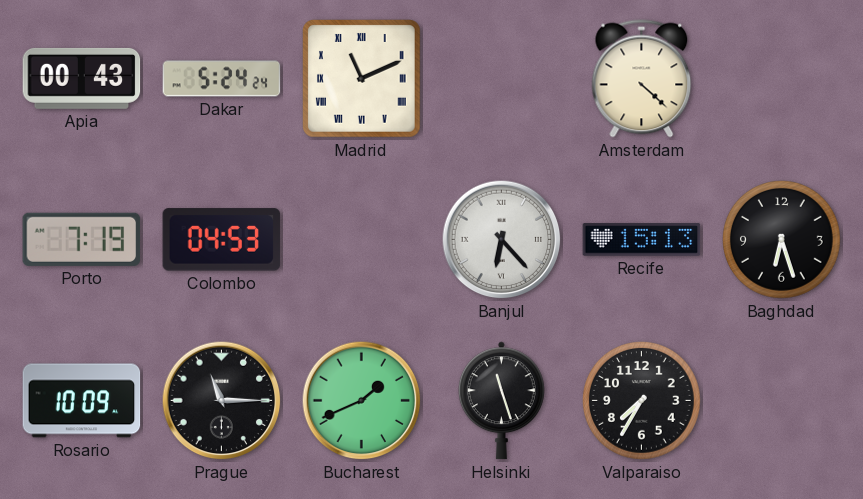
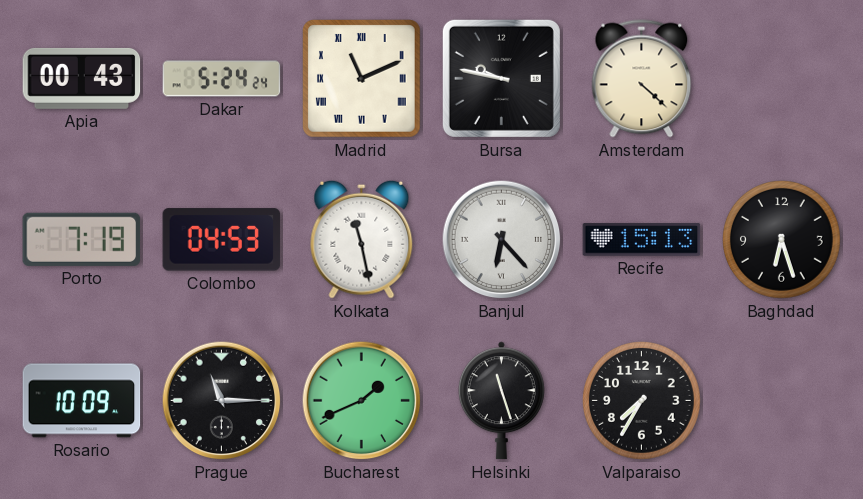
Bursa: none -> 9:47 (501, 78)
Kolkata: none -> 11:28 (362, 239)
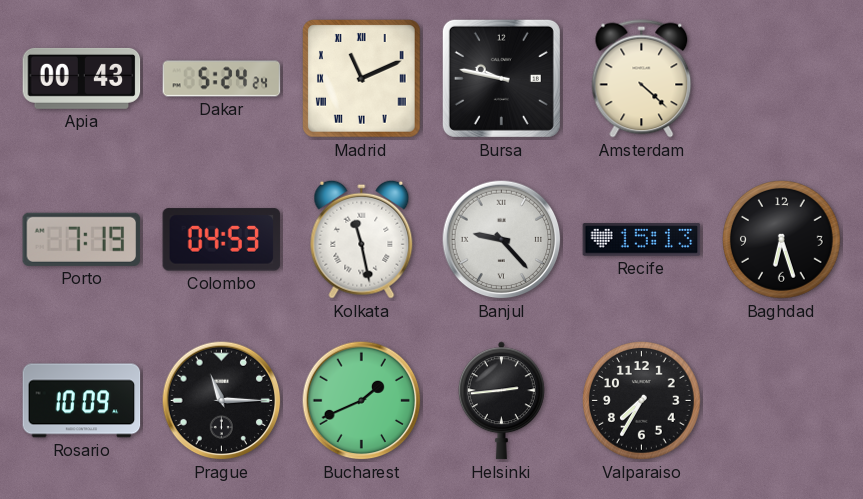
Banjul: 6:23 -> 9:23 (502, 240)
Helsinki: 11:27 -> 2:44 (501, 401)
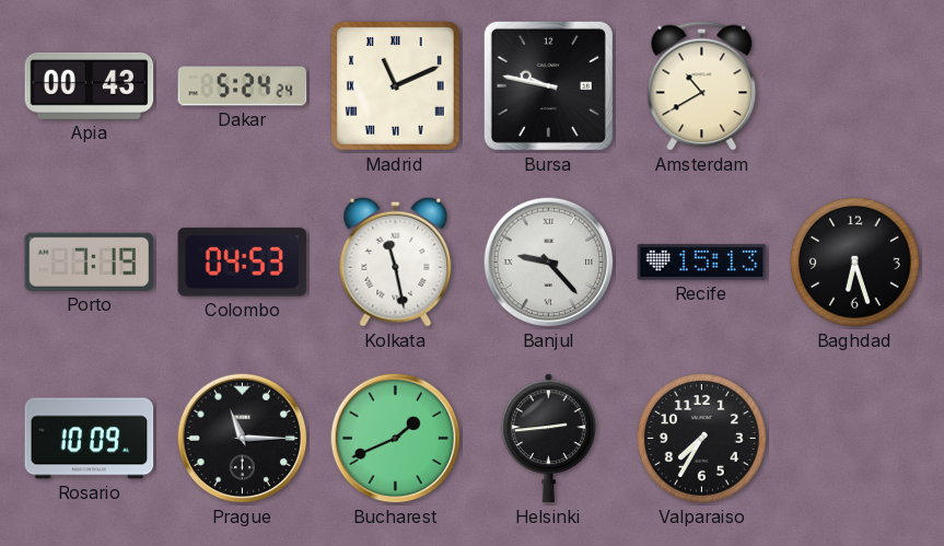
Amsterdam: 4:22 -> 10:40 (702, 86)
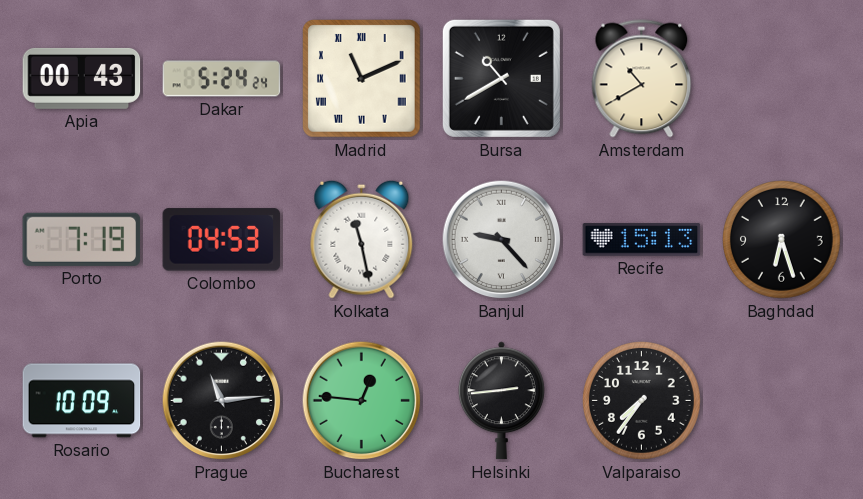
Bursa: 9:47 -> 10:40 (501, 78)
Prague: 11:15 -> 11:14 (222, 401)
Bucharest: 1:41 -> 12:46 (362, 401)
Valparaiso: 7:35 -> 7:36 (642, 401)
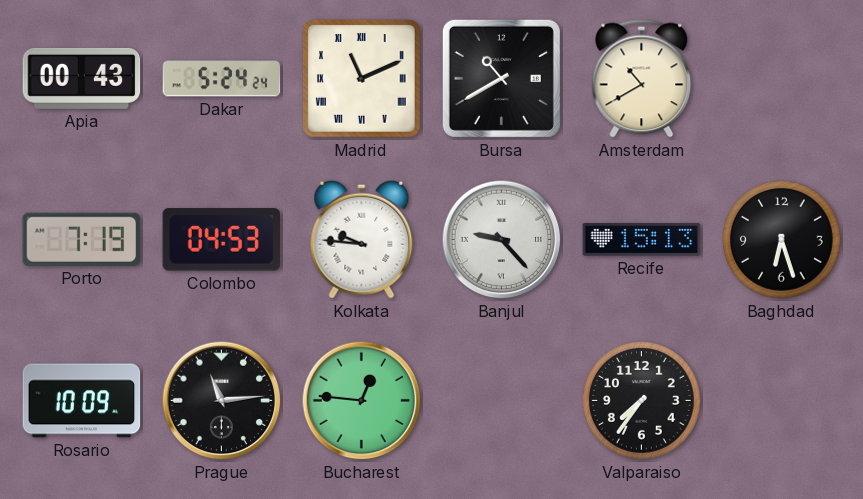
Kolkata: 11:28 -> 9:46 (362, 239)
Helsinki: 2:44 -> none (501, 401)
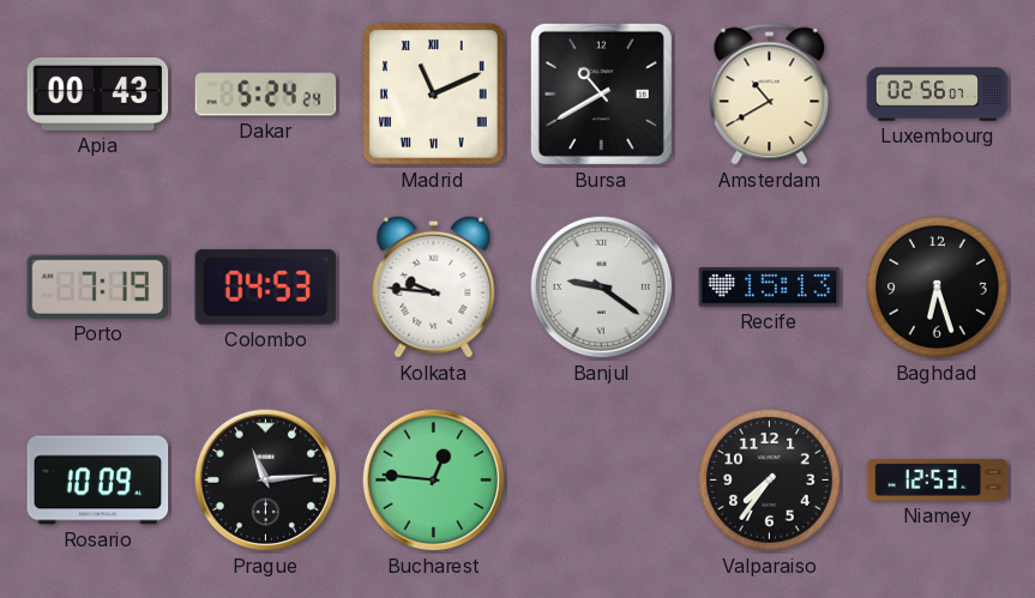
Luxembourg: none -> 02:56 (938, 95)
Banjul: 9:23 -> 9:21 (602, 288)
Niamey: none -> 12:53 (938, 481)
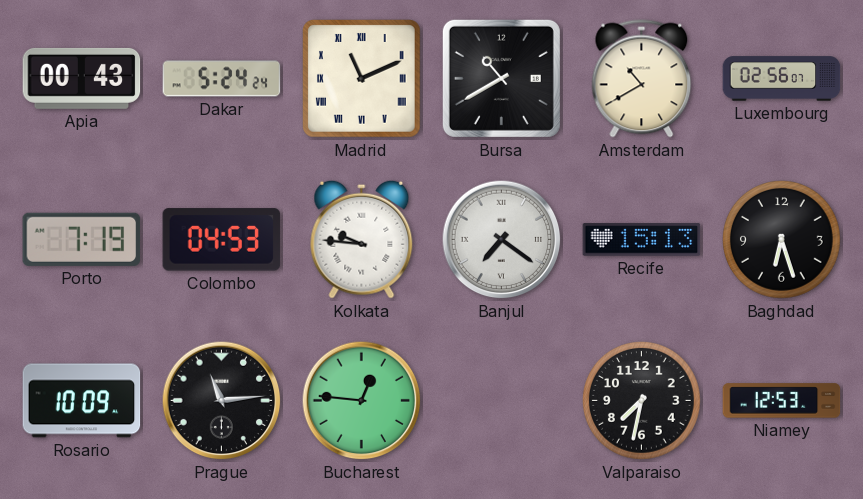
Banjul: 9:21 -> 7:21 (502, 240)
Valparaiso: 7:36 -> 7:32 (642, 401)
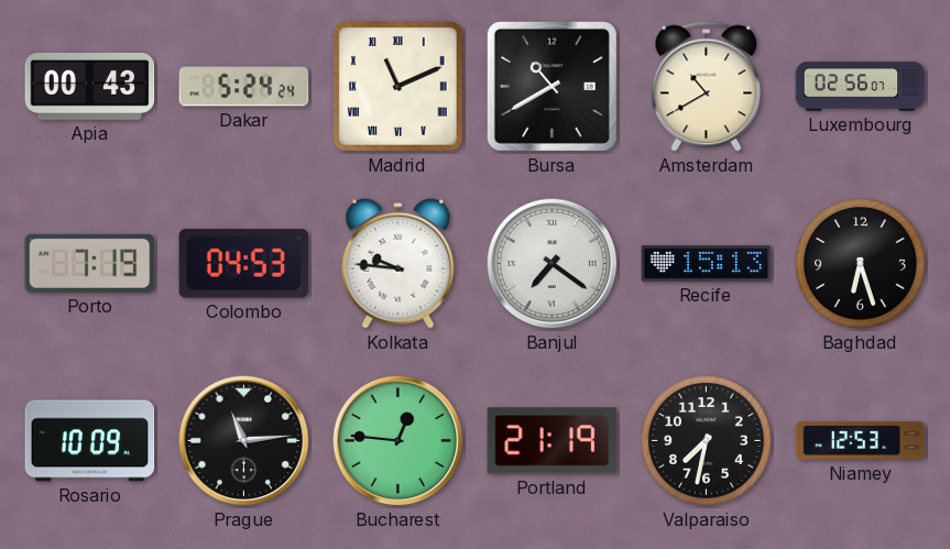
Portland: none -> 21:19 (553, 441)
